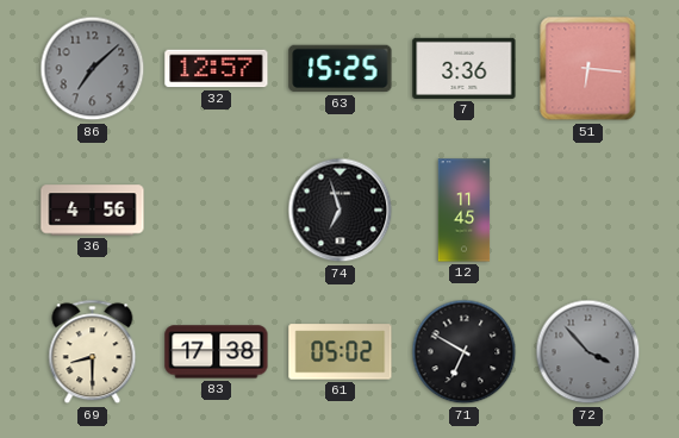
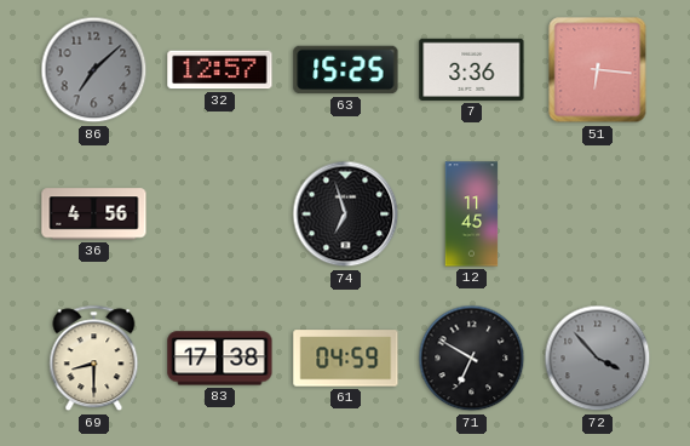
61: 05:02 -> 04:59 (346, 359)
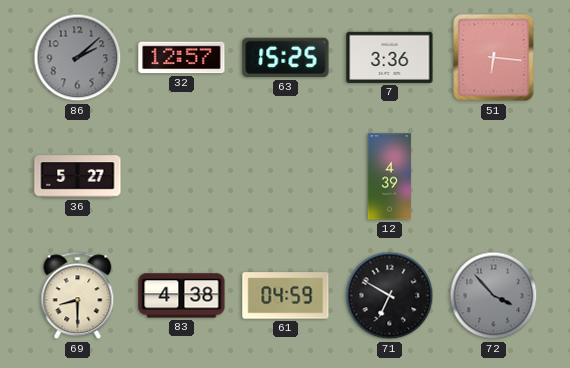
86: 7:08 -> 2:08 (78, 58)
36: 4:56 -> 5:27 (78, 177)
74: 6:57 -> none (346, 215)
12: 11:45 -> 4:39 (390, 177)
83: 17:38 -> 4:38 (182, 296)
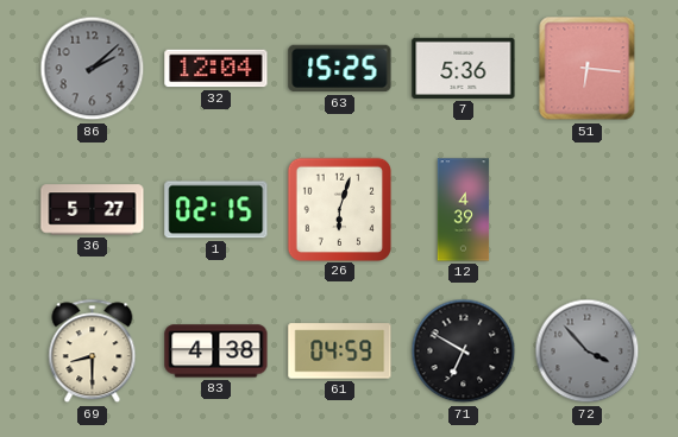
32: 12:57 -> 12:04 (216, 69)
7: 3:36 -> 5:36 (464, 68)
1: none -> 02:15 (216, 210)
26: none -> 6:03 (339, 209)
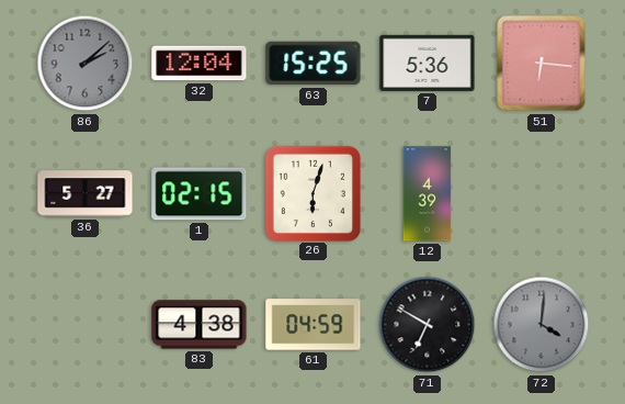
69: 8:30 -> none (93, 351)
72: 3:53 -> 4:01 (542, 325)
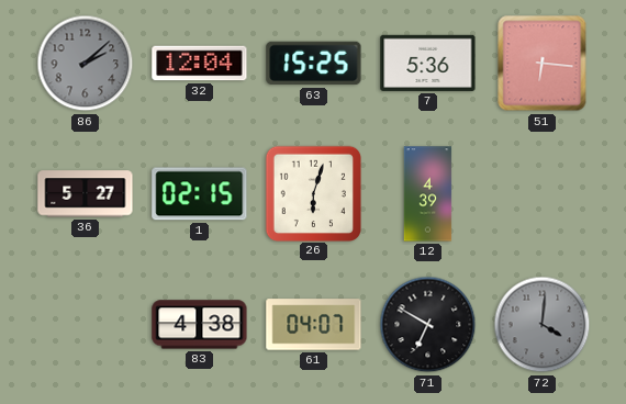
61: 04:59 -> 04:07 (314, 325)
